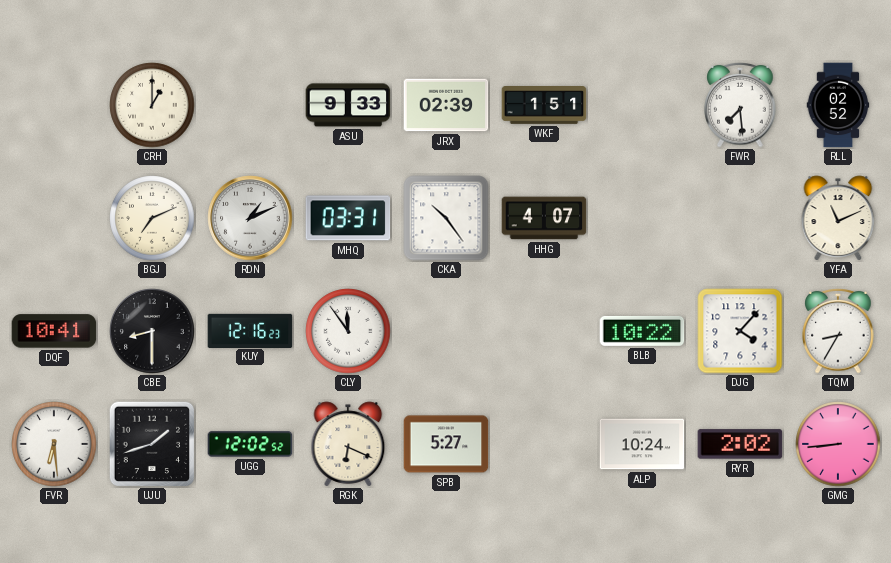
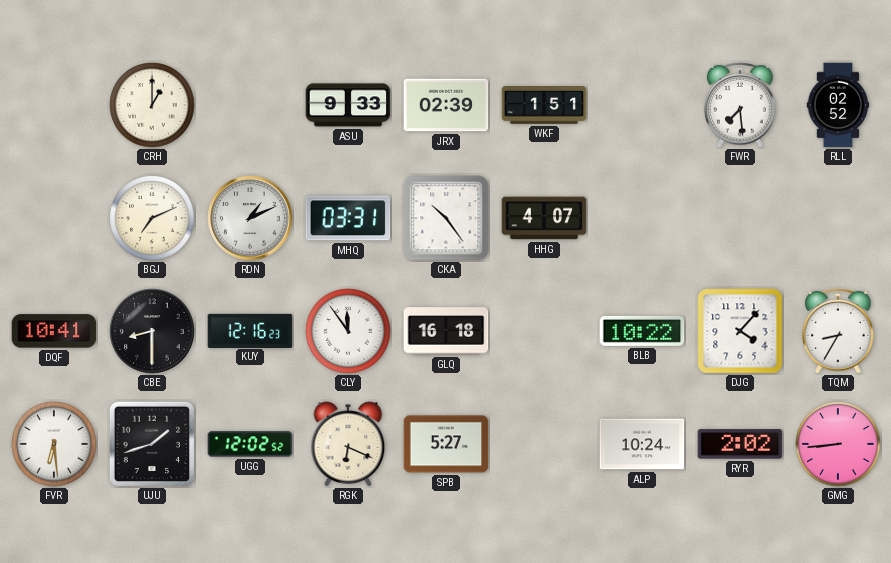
YFA: 11:11 -> none (838, 218)
GLQ: none -> 16:18 (446, 331)
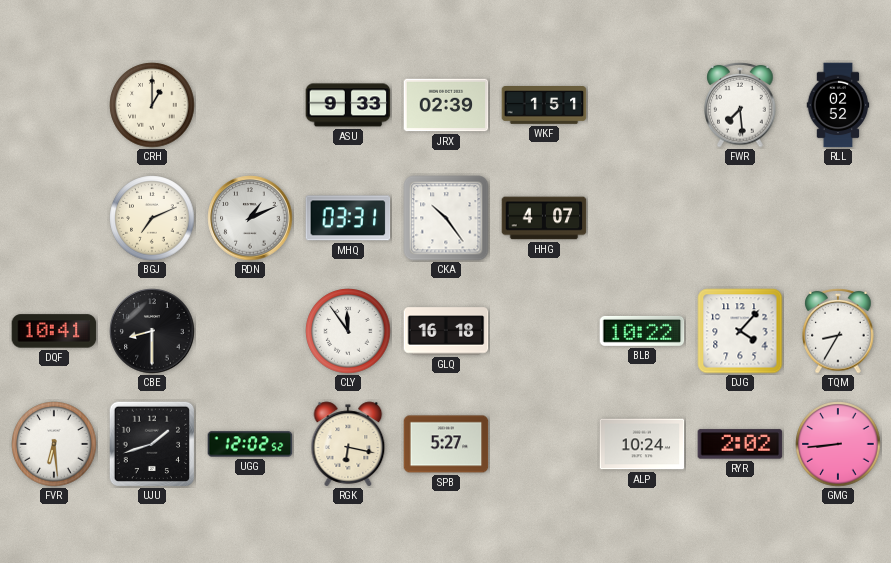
KUY: 12:16 -> none (250, 330)
RGK: 6:19 -> 6:17 (348, 444)
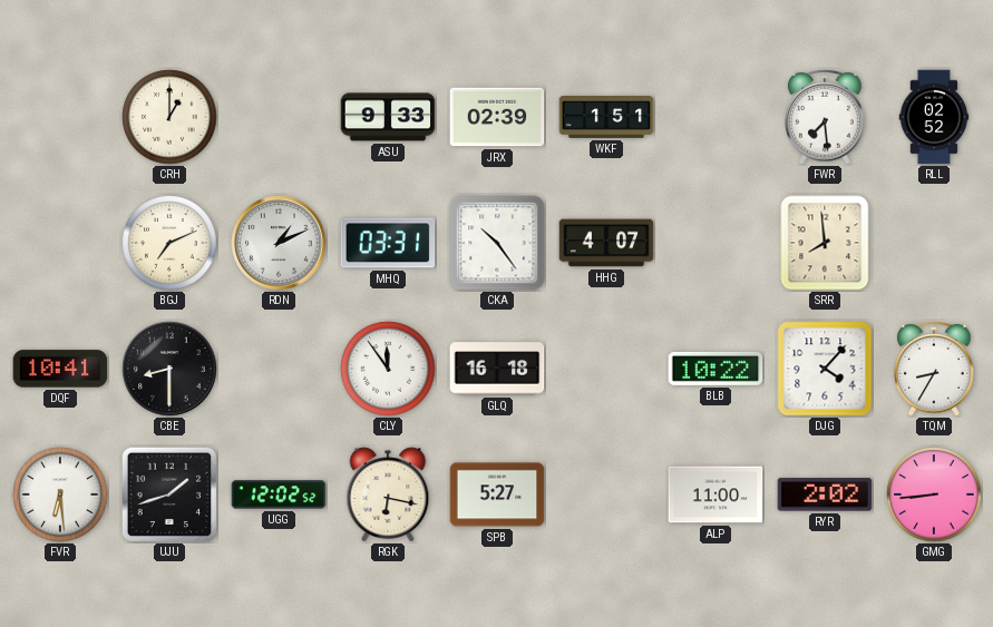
SRR: none -> 7:59 (825, 243)
ALP: 10:24 -> 11:00 (715, 494)
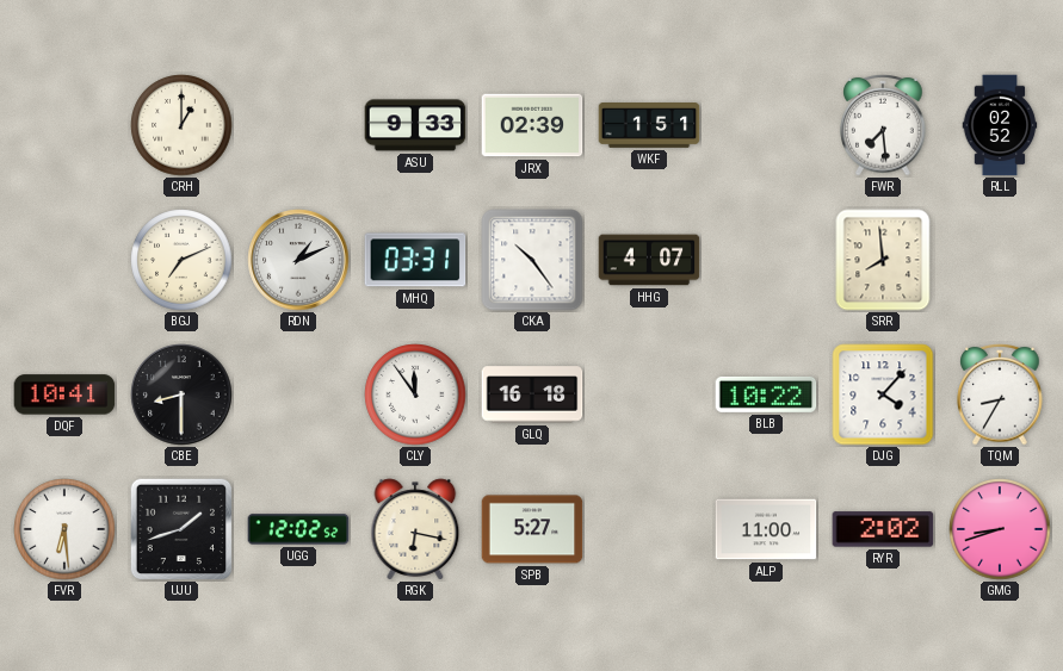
GMG: 8:44 -> 8:42 (1000, 529)
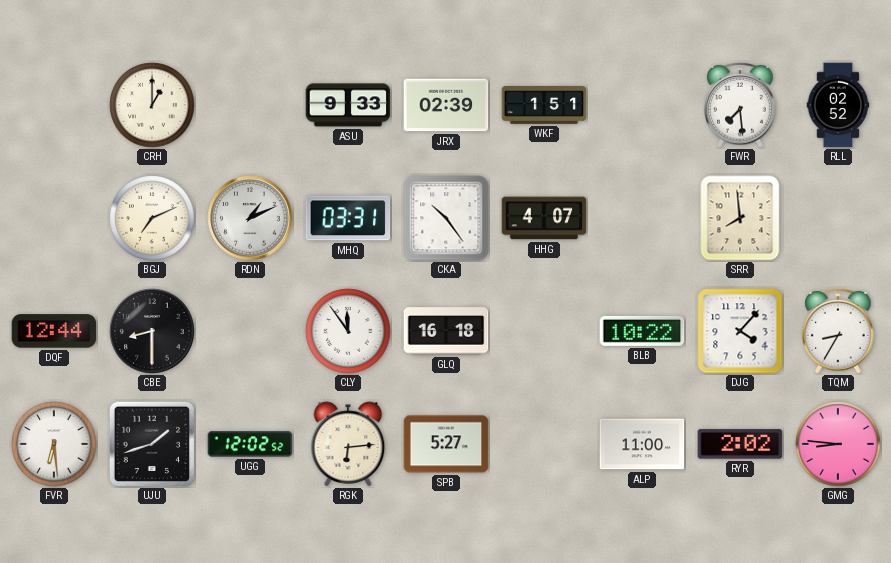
DQF: 10:41 -> 12:44 (54, 331)
RGK: 6:17 -> 6:14 (348, 444)
GMG: 8:42 -> 8:46 (838, 444)
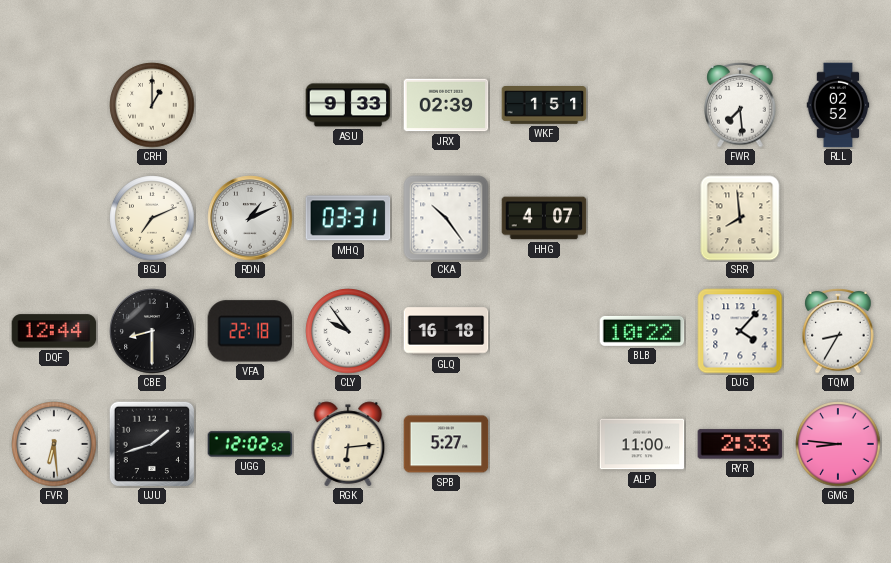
VFA: none -> 22:18 (250, 331)
CLY: 11:54 -> 9:54 (348, 331)
RYR: 2:02 -> 2:33 (740, 444)
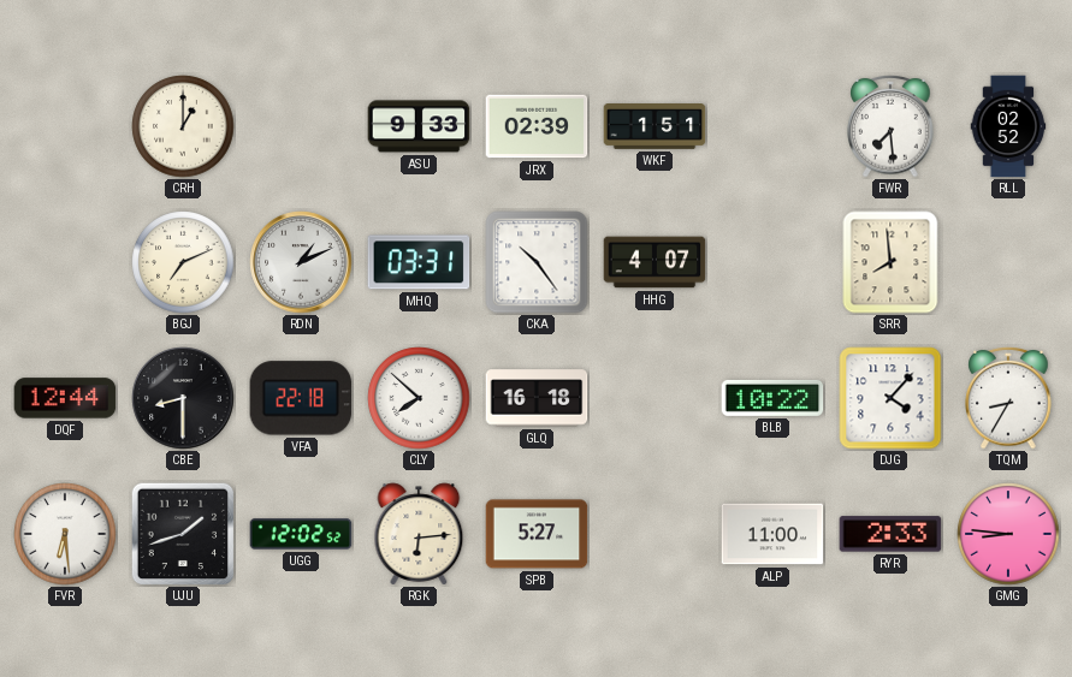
CLY: 9:54 -> 7:52 (419, 398)
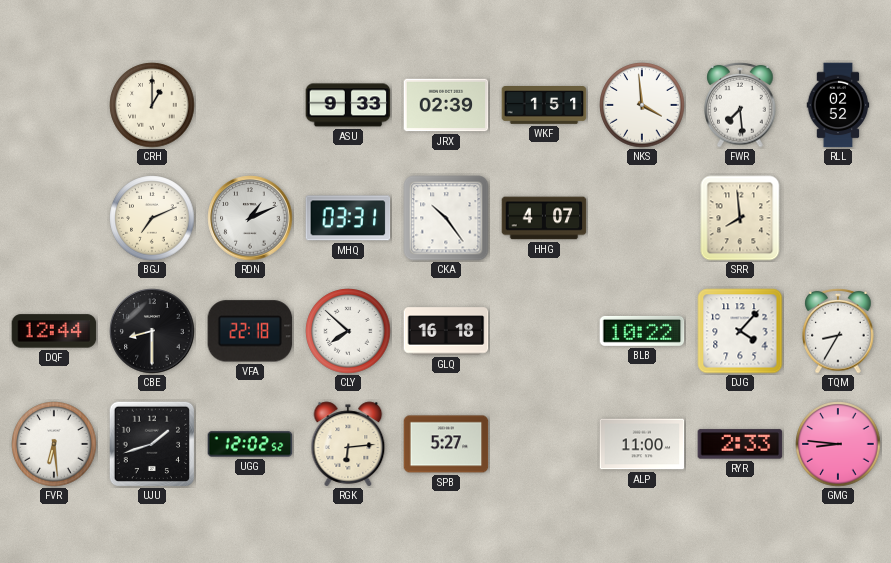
NKS: none -> 3:59 (642, 105)
